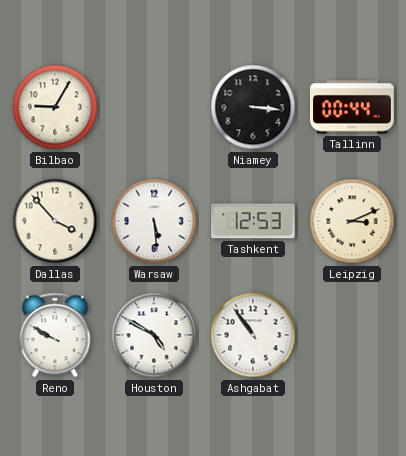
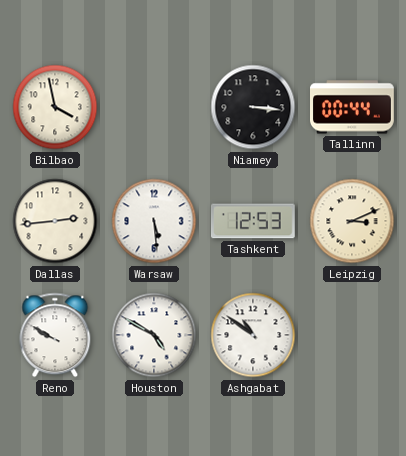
Bilbao: 9:05 -> 3:58 (55, 107)
Dallas: 3:53 -> 2:44 (55, 221)
Ashgabat: 10:54 -> 10:51 (253, 335)
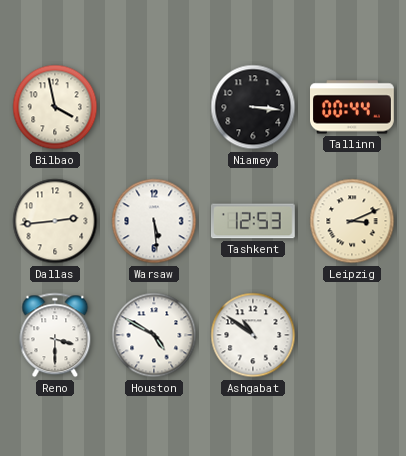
Reno: 9:50 -> 3:30 (55, 335)
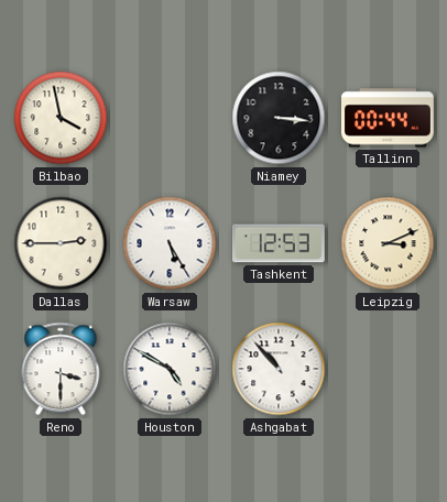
Dallas: 2:44 -> 2:45 (61, 243)
Warsaw: 5:29 -> 5:25 (170, 243)
Ashgabat: 10:51 -> 10:53 (279, 369)
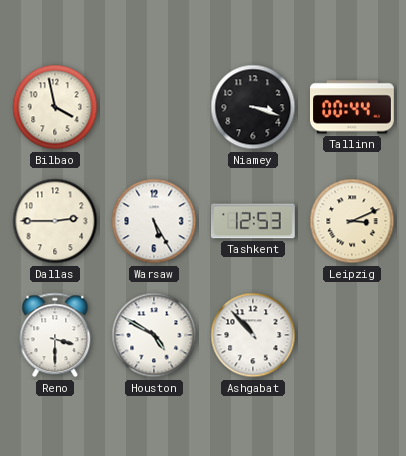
Niamey: 3:16 -> 3:18 (253, 107)
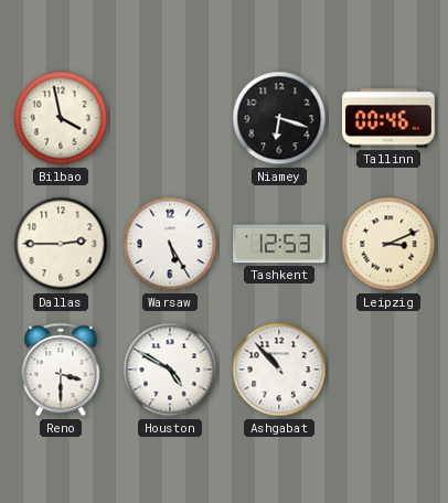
Niamey: 3:18 -> 6:18 (279, 118)
Tallinn: 00:44 -> 00:46 (390, 118)
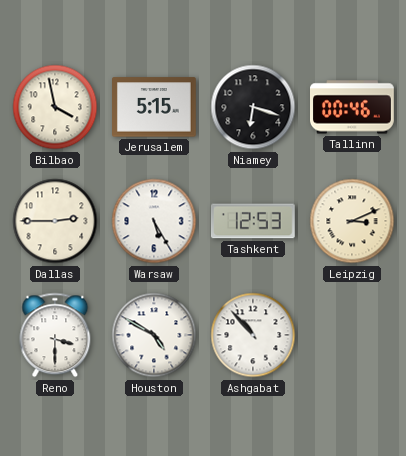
Jerusalem: none -> 5:15 (155, 107)
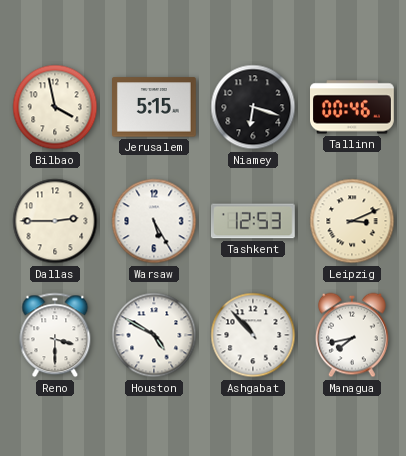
Managua: none -> 7:43 (352, 335)
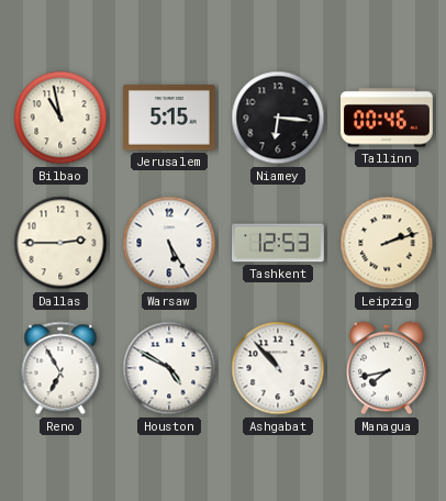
Bilbao: 3:58 -> 10:58 (60, 118)
Niamey: 6:18 -> 6:16 (278, 118)
Leipzig: 3:11 -> 2:12 (387, 243)
Reno: 3:30 -> 6:55 (60, 368)
